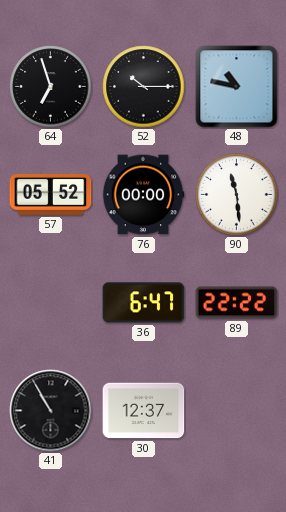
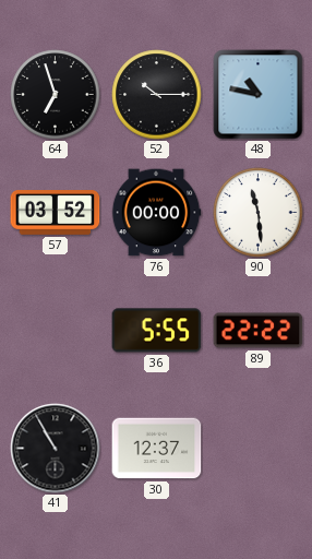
57: 05:52 -> 03:52 (56, 213)
36: 6:47 -> 5:55 (157, 331)
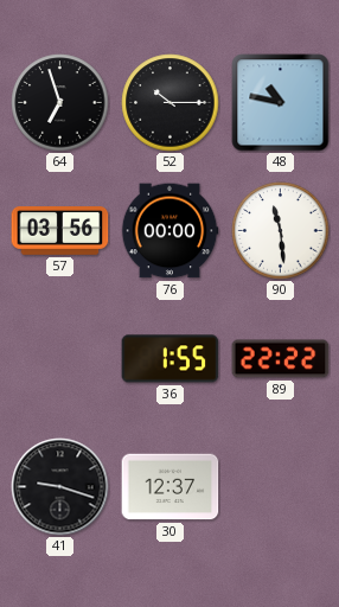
57: 03:52 -> 03:56 (60, 231)
36: 5:55 -> 1:55 (171, 359)
41: 10:55 -> 9:18 (60, 487)
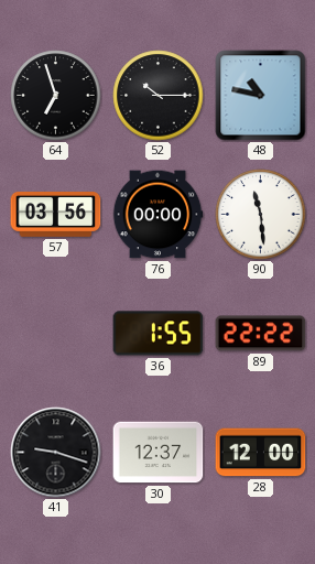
28: none -> 12:00 (261, 453)
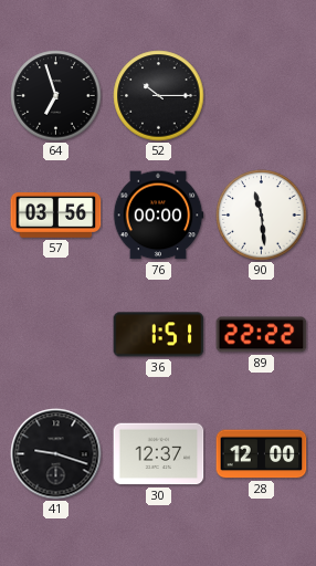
48: 10:47 -> none (261, 96)
36: 1:55 -> 1:51 (159, 335)
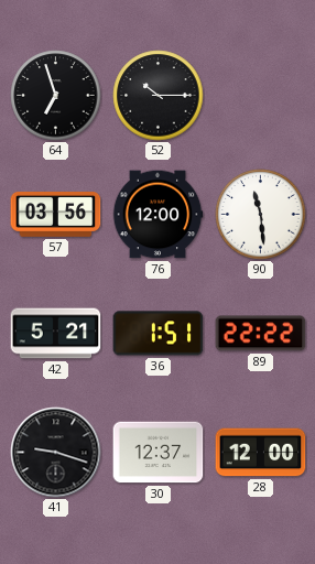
76: 00:00 -> 12:00 (157, 215)
42: none -> 5:21 (56, 334)
